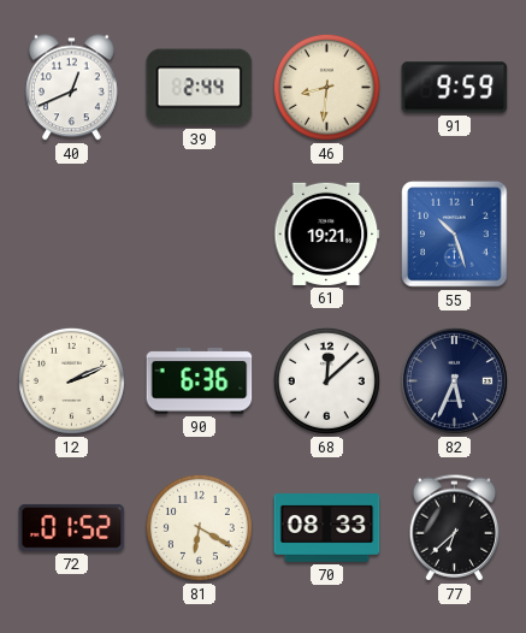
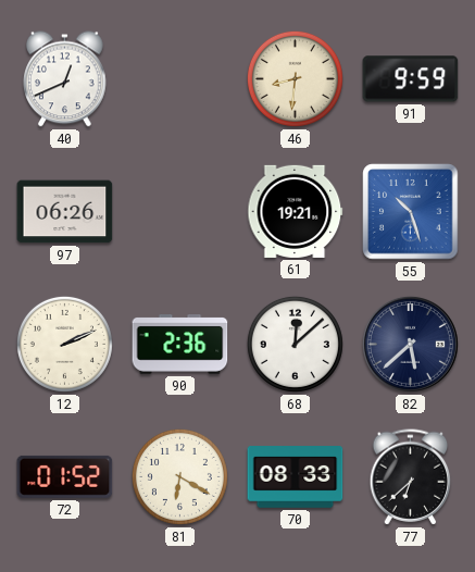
39: 2:44 -> none (200, 88)
97: none -> 06:26 (65, 212)
90: 6:36 -> 2:36 (180, 345)
82: 5:34 -> 5:38 (410, 344)
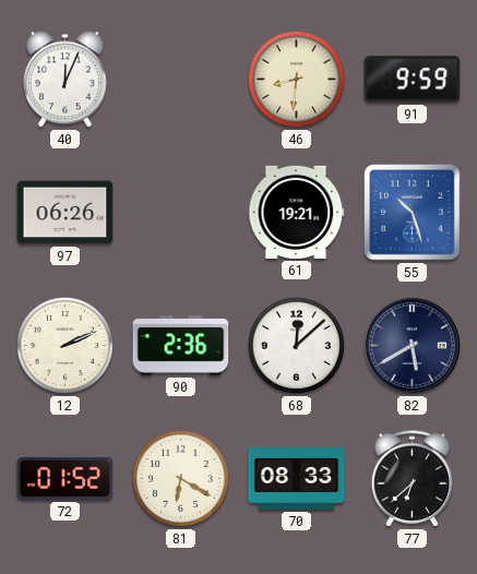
40: 12:41 -> 12:04 (65, 80)
82: 5:38 -> 5:40 (412, 345)
